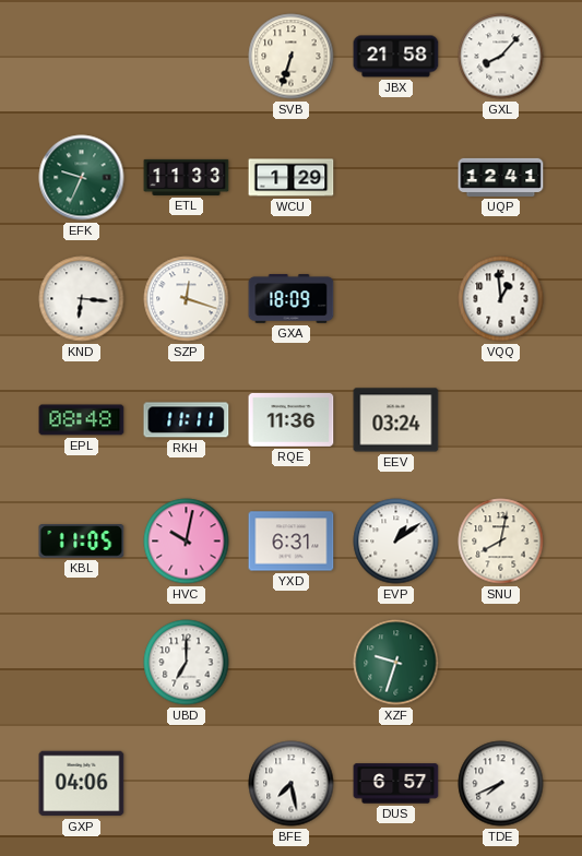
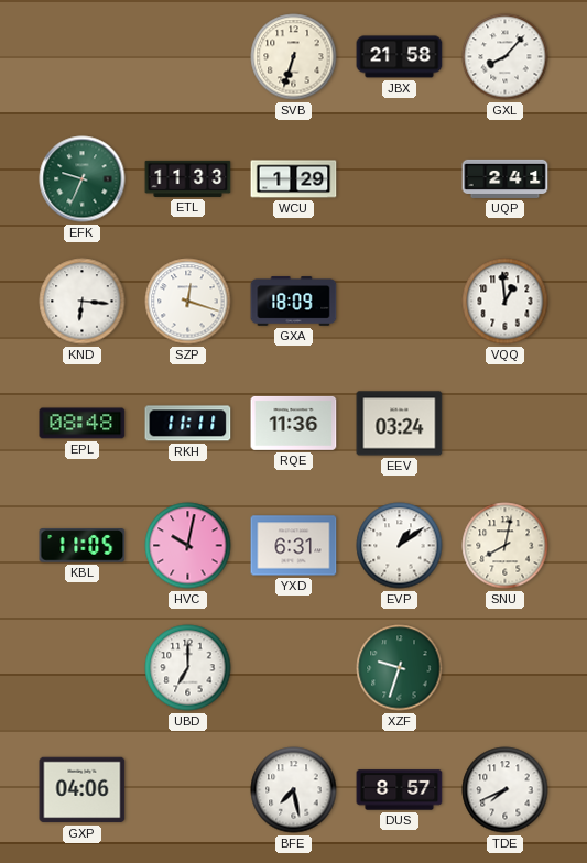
UQP: 12:41 -> 2:41 (506, 178)
DUS: 6:57 -> 8:57 (400, 790)
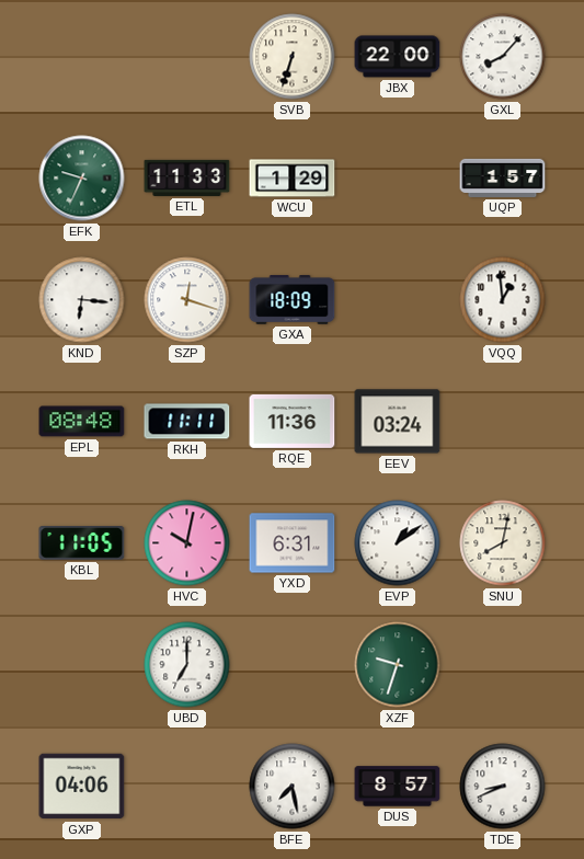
JBX: 21:58 -> 22:00 (398, 57)
UQP: 2:41 -> 1:57 (503, 177)
TDE: 7:41 -> 8:41 (503, 787)
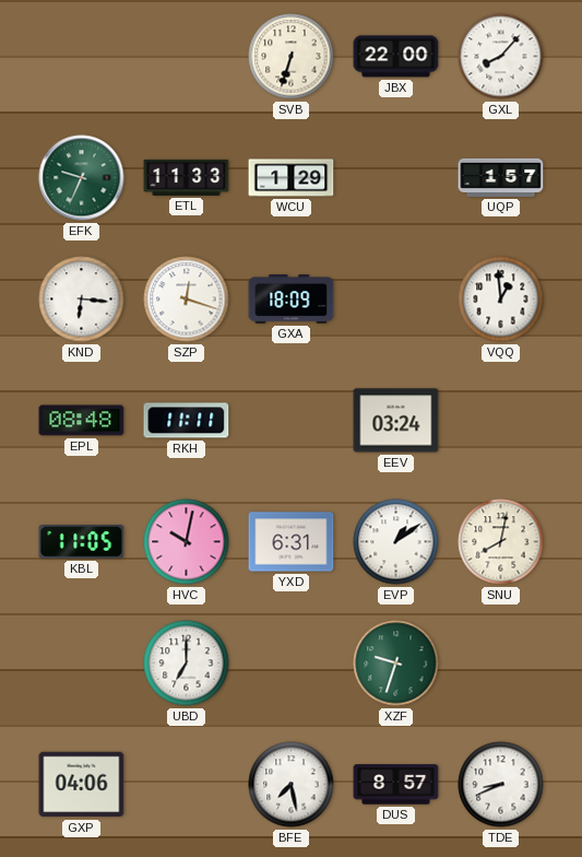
RQE: 11:36 -> none (293, 421)
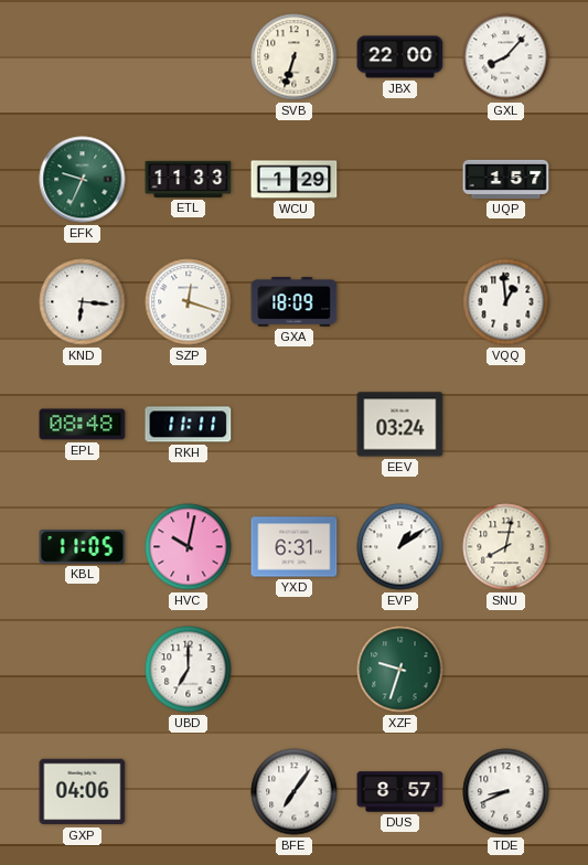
BFE: 7:28 -> 7:06 (295, 792)
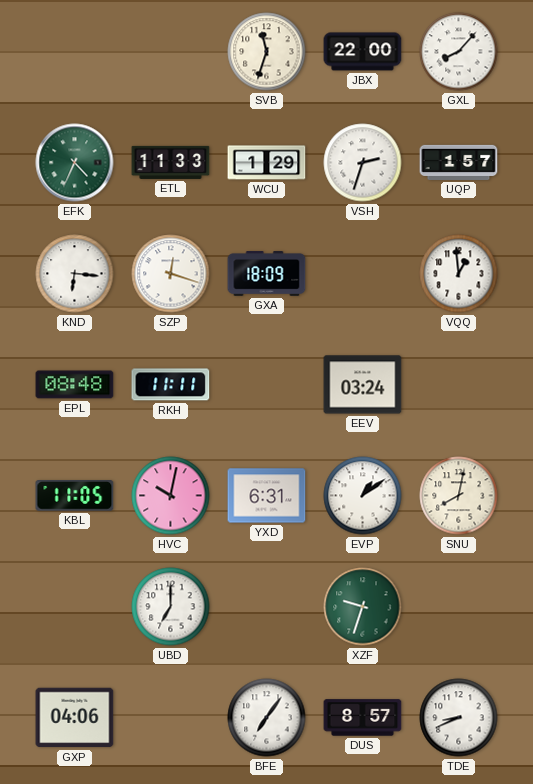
SVB: 6:33 -> 11:33 (267, 52)
EFK: 9:34 -> 4:34 (75, 163)
VSH: none -> 2:33 (363, 163)
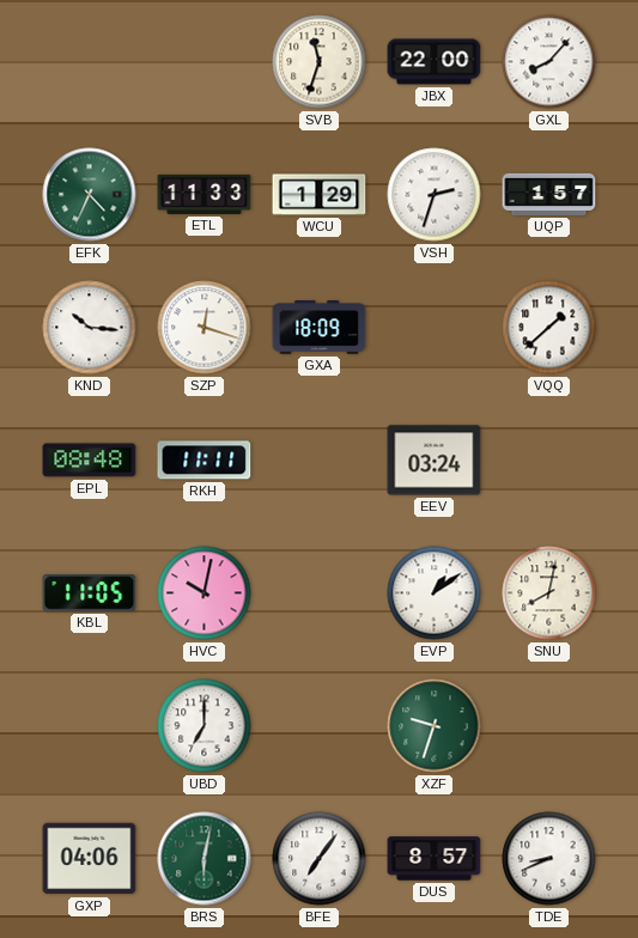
KND: 6:16 -> 10:16 (90, 328)
VQQ: 12:59 -> 1:38 (549, 328)
YXD: 6:31 -> none (267, 496)
BRS: none -> 6:02 (205, 859)
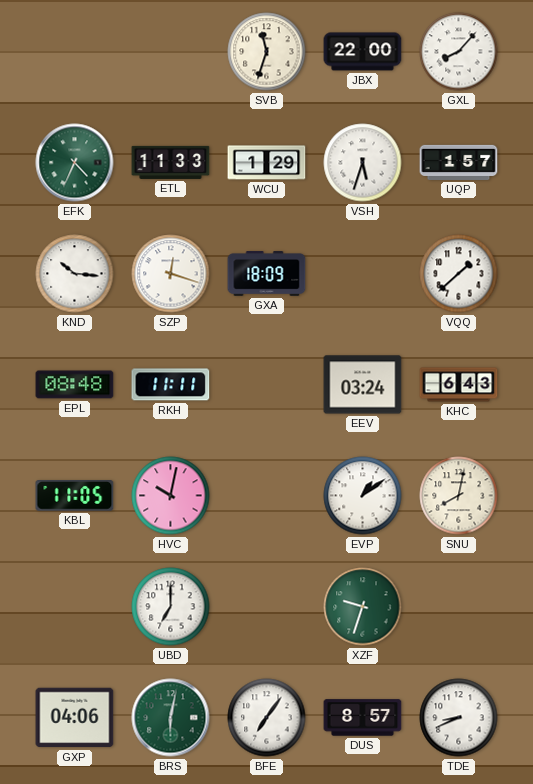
VSH: 2:33 -> 5:33 (363, 163)
KHC: none -> 6:43 (459, 385)
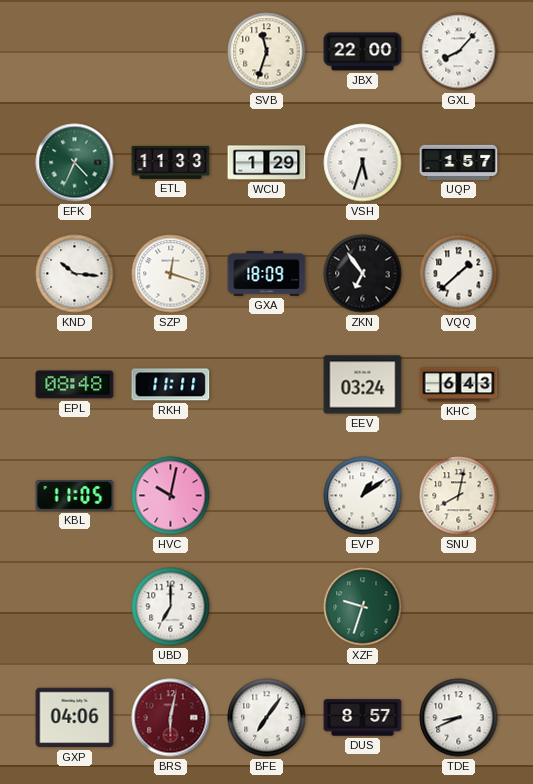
ZKN: none -> 6:54 (363, 274)
BRS dial: green -> burgundy (171, 718)
